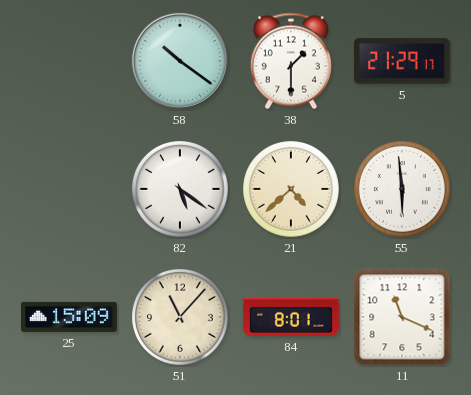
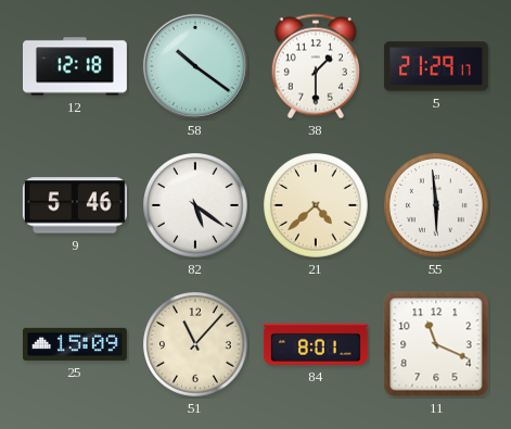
12: none -> 12:18 (76, 66)
9: none -> 5:46 (75, 205)
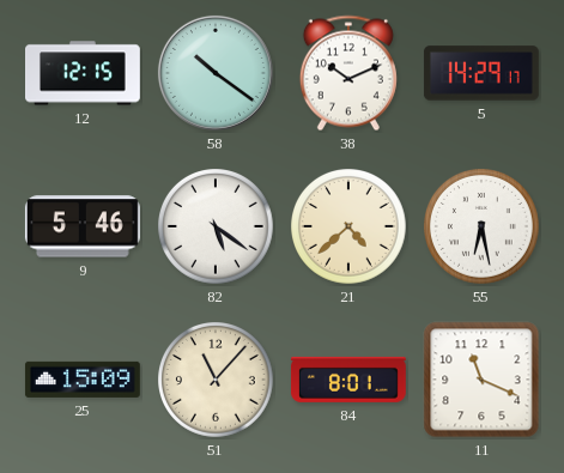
12: 12:18 -> 12:15 (84, 73)
38: 1:30 -> 10:11 (348, 73)
5: 21:29 -> 14:29 (481, 73)
55: 5:59 -> 6:28 (483, 228)
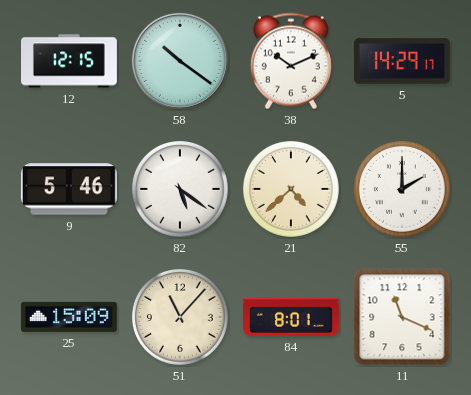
55: 6:28 -> 2:00 (403, 190)
